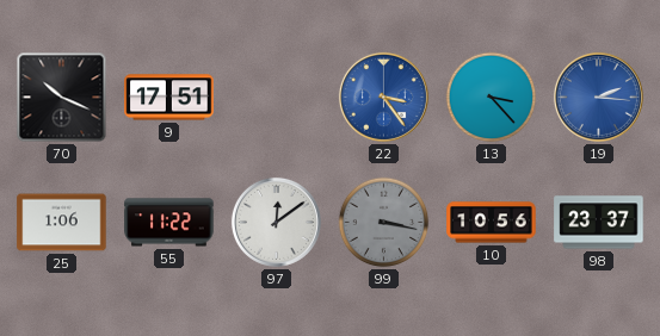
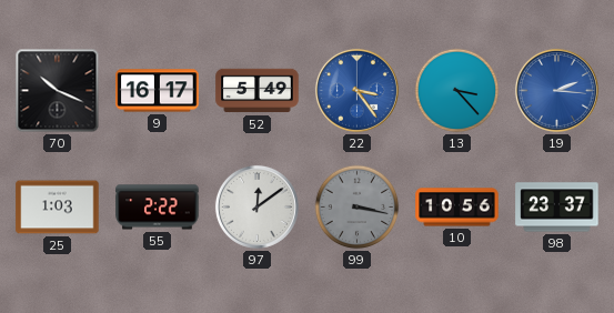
9: 17:51 -> 16:17 (158, 91)
52: none -> 5:49 (258, 91)
25: 1:06 -> 1:03 (58, 208)
55: 11:22 -> 2:22 (158, 208)
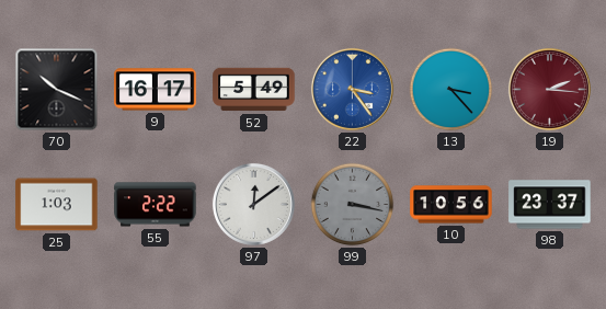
19 dial: blue -> burgundy (549, 89)
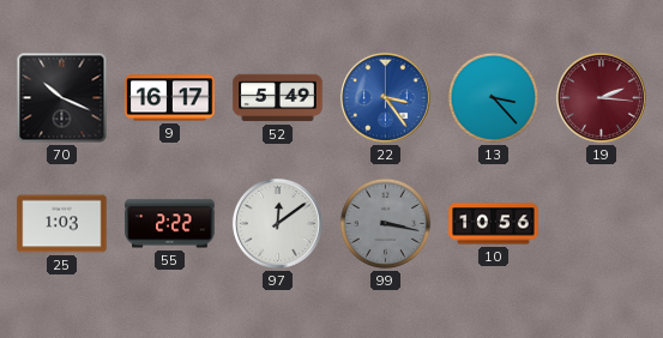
98: 23:37 -> none (550, 205)
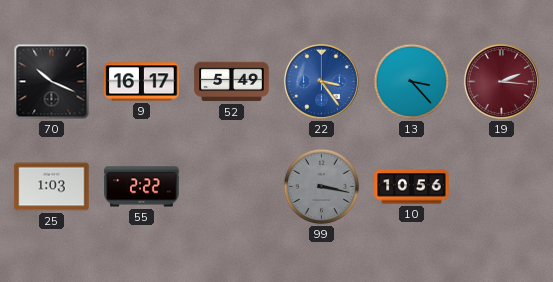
97: 12:09 -> none (277, 223)
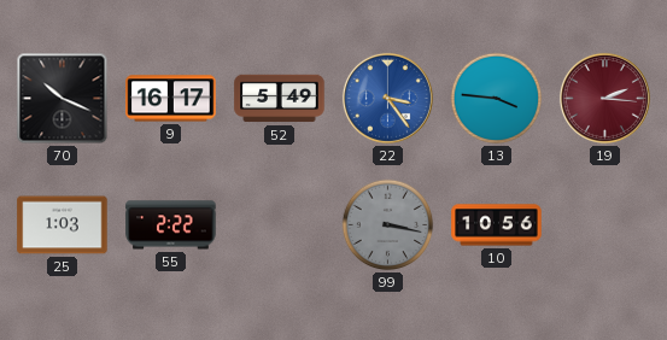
13: 3:23 -> 3:46 (497, 99)
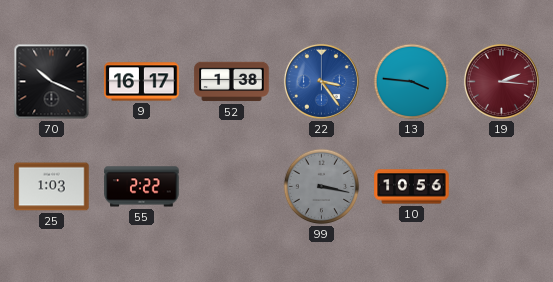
52: 5:49 -> 1:38 (232, 82)
